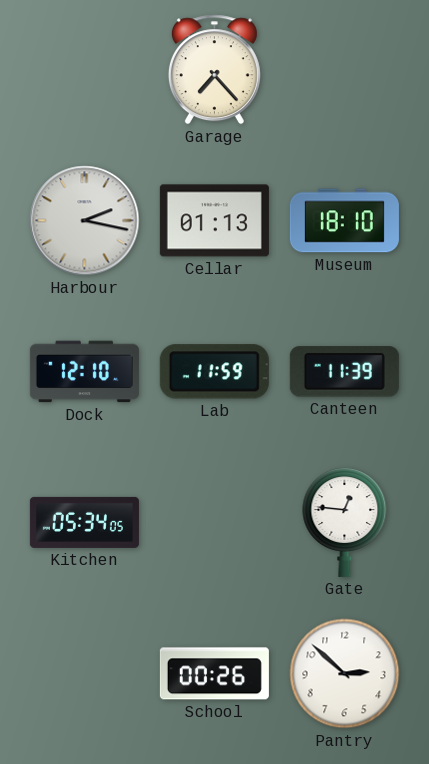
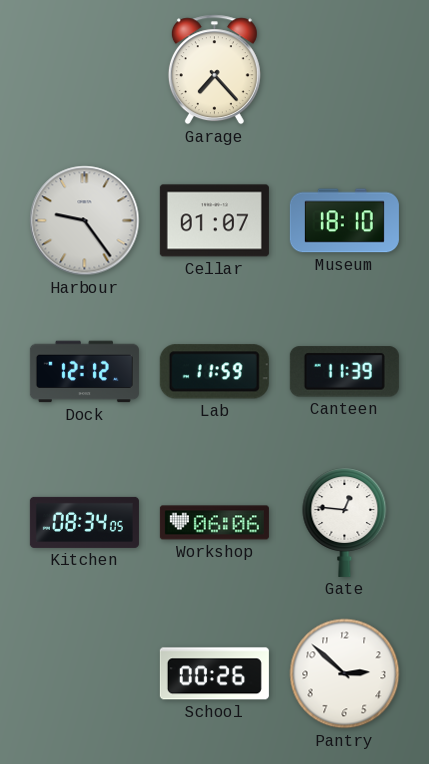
Harbour: 2:17 -> 9:24 (85, 221)
Cellar: 01:13 -> 01:07 (214, 221)
Dock: 12:10 -> 12:12 (84, 372)
Kitchen: 05:34 -> 08:34 (84, 522)
Workshop: none -> 06:06 (214, 523)
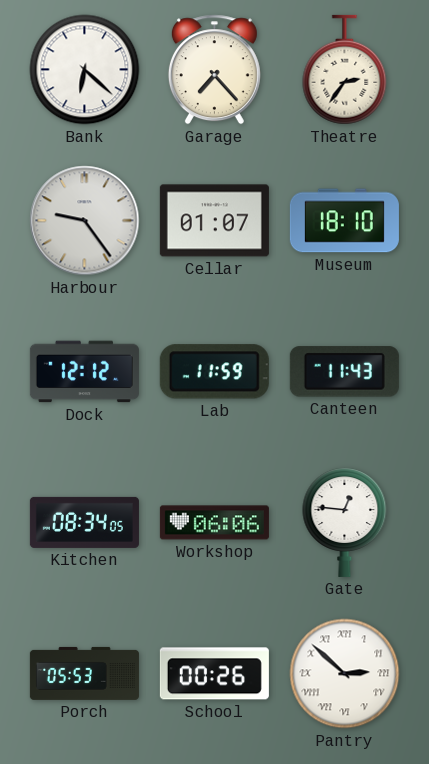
Bank: none -> 6:22 (85, 70)
Theatre: none -> 2:36 (345, 70)
Canteen: 11:39 -> 11:43 (344, 372)
Porch: none -> 05:53 (84, 673)
Pantry numerals: Arabic -> Roman (345, 674)
